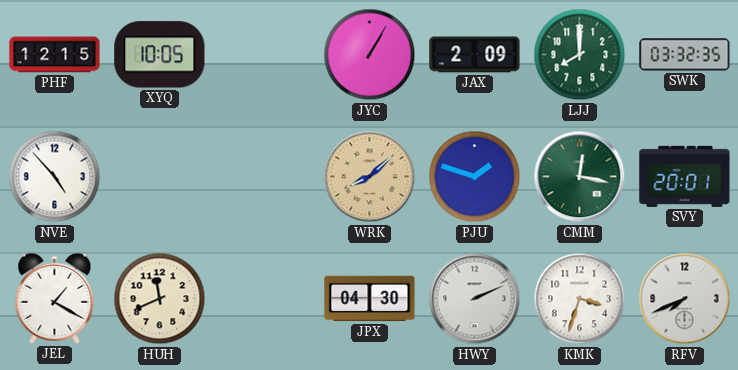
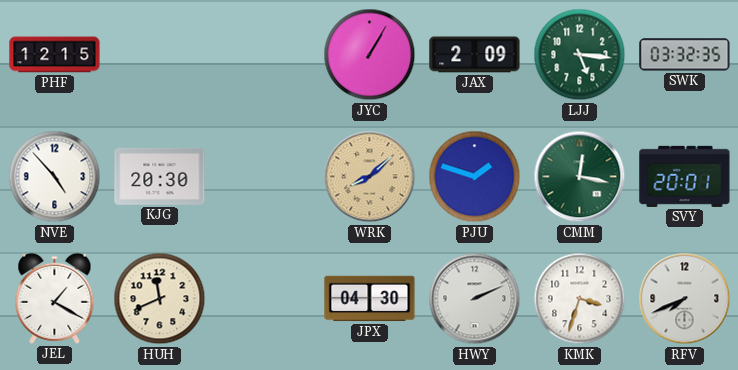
XYQ: 10:05 -> none (160, 55)
LJJ: 8:00 -> 5:16 (580, 55)
KJG: none -> 20:30 (160, 176)
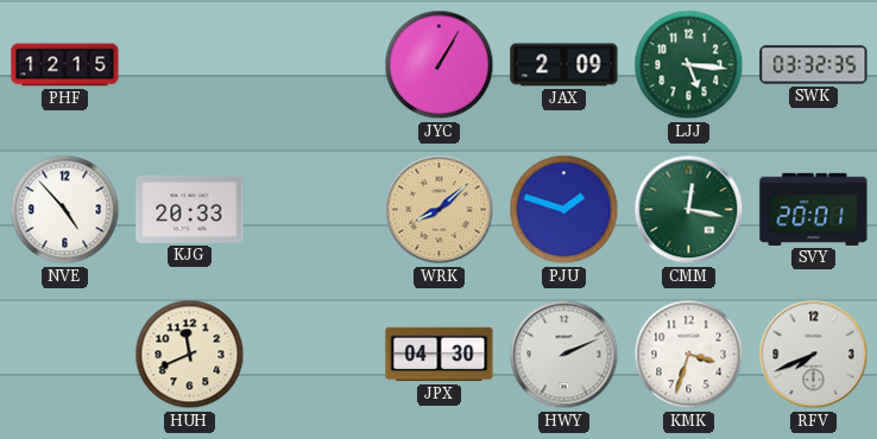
KJG: 20:30 -> 20:33 (190, 209)
JEL: 1:20 -> none (55, 298)
